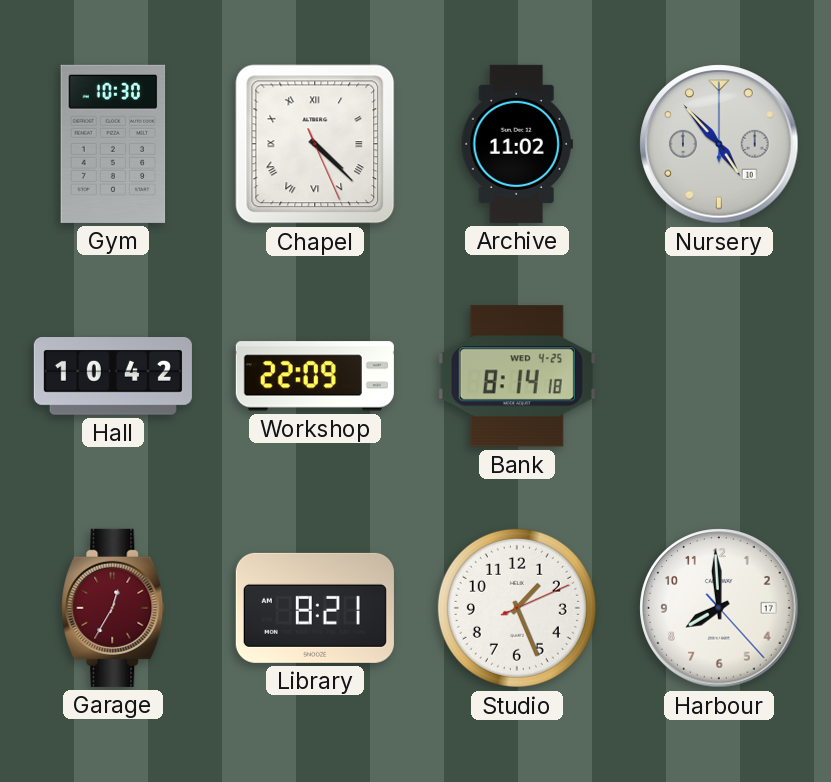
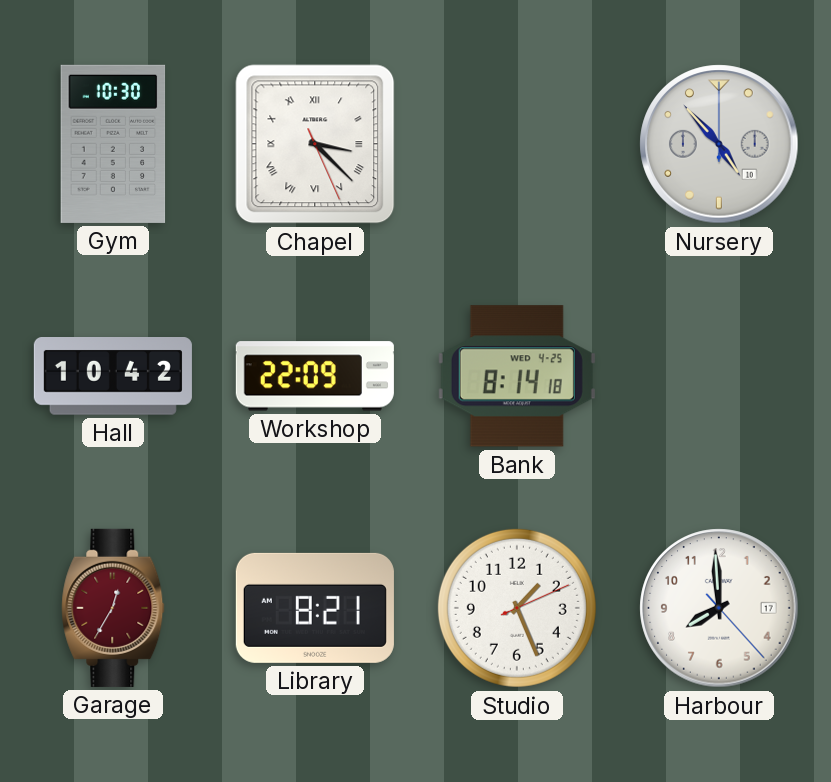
Chapel: 4:22 -> 3:22 (315, 144)
Archive: 11:02 -> none (517, 144)
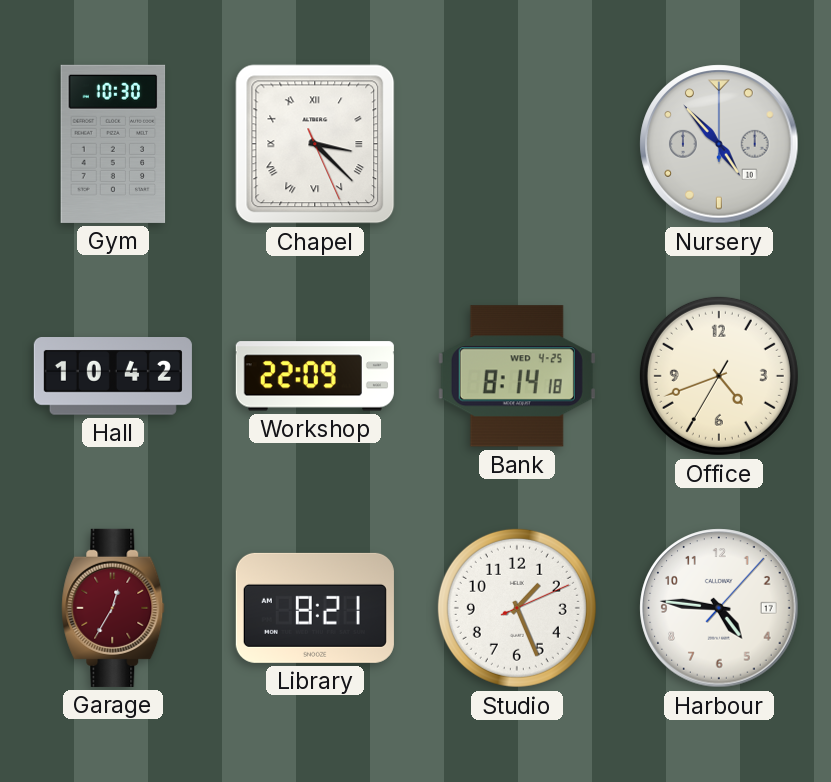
Office: none -> 4:41 (719, 376)
Harbour: 7:59 -> 4:46 (719, 608)
